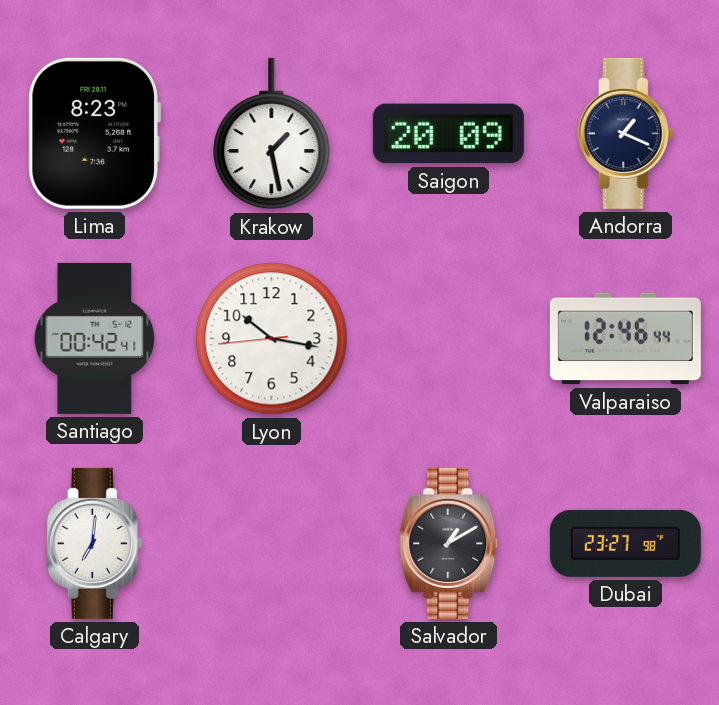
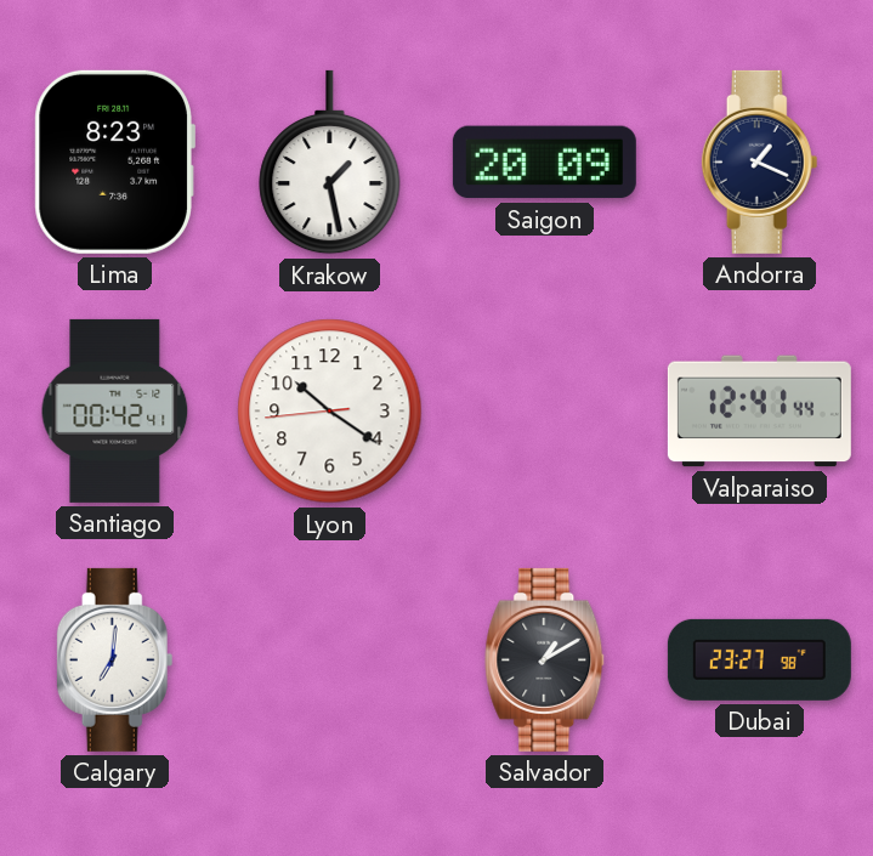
Lyon: 10:16 -> 10:20 (330, 412)
Valparaiso: 12:46 -> 12:41 (759, 412)
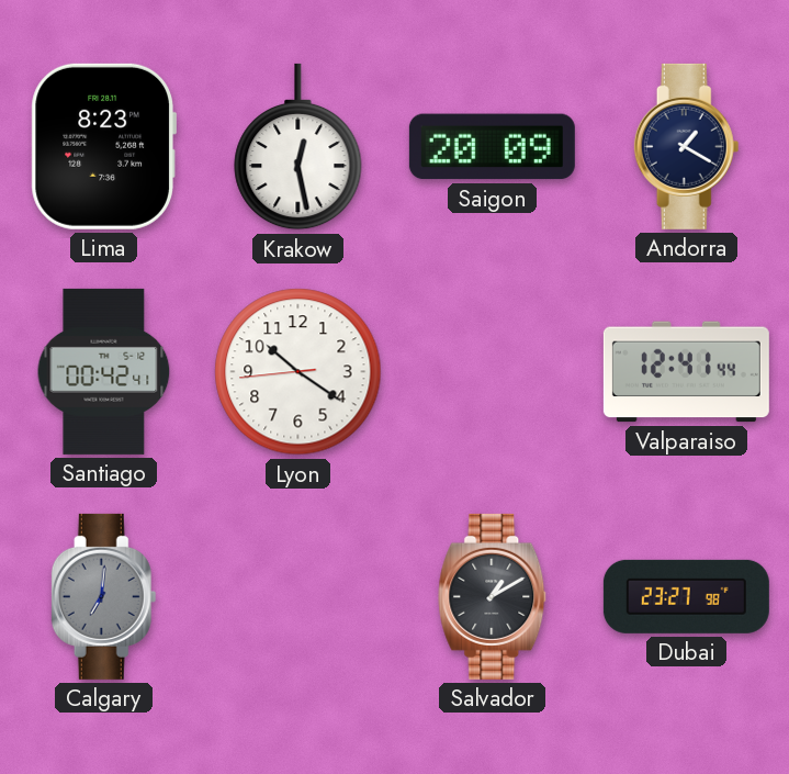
Krakow: 1:28 -> 12:28 (298, 147)
Andorra: 1:19 -> 1:20 (687, 146)
Calgary dial: white -> grey (104, 596)
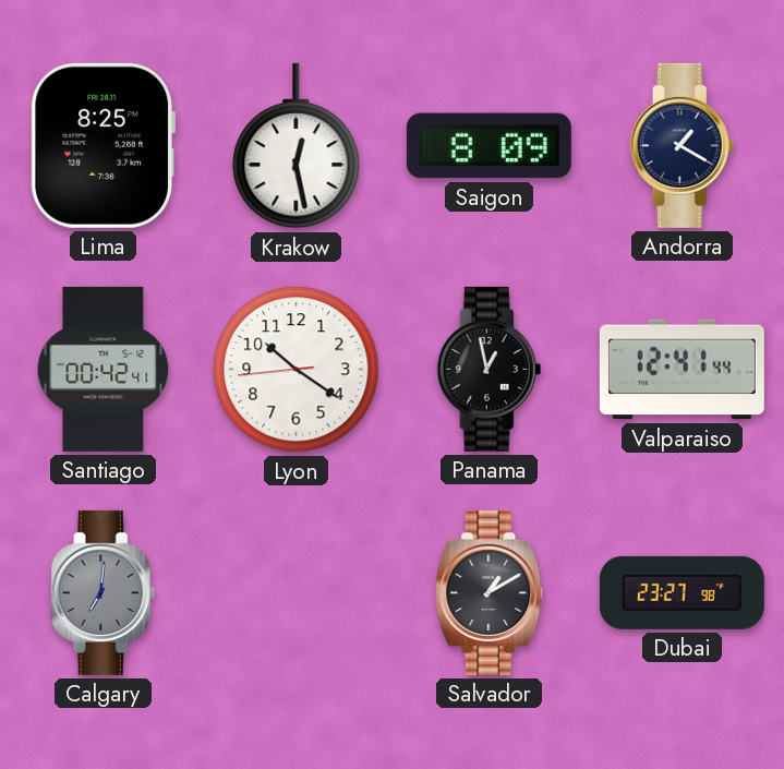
Lima: 8:23 -> 8:25 (102, 145)
Saigon: 20:09 -> 8:09 (489, 146)
Panama: none -> 12:58 (490, 369)
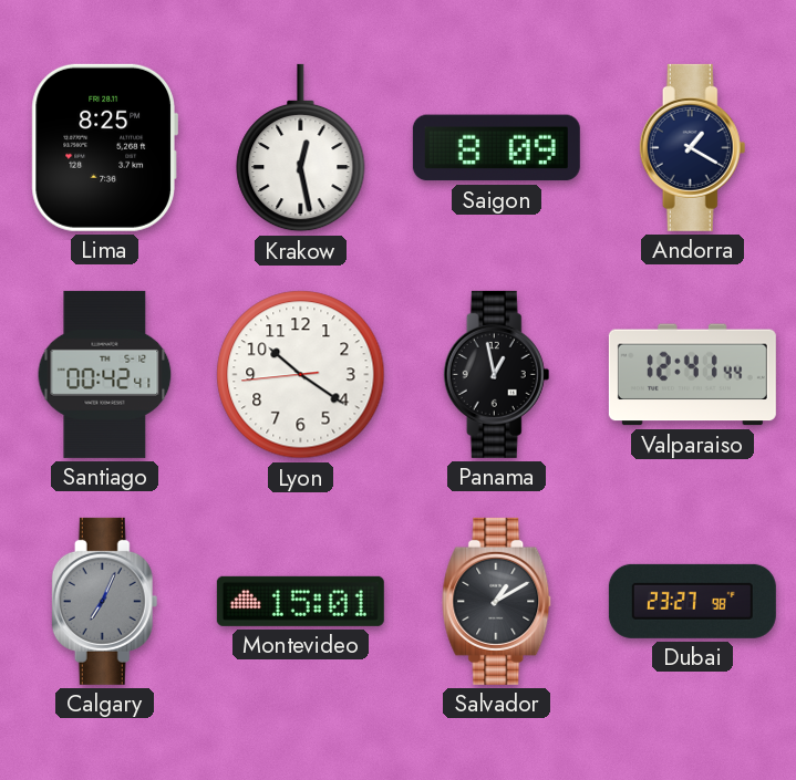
Calgary: 7:01 -> 7:04 (105, 601)
Montevideo: none -> 15:01 (300, 601)
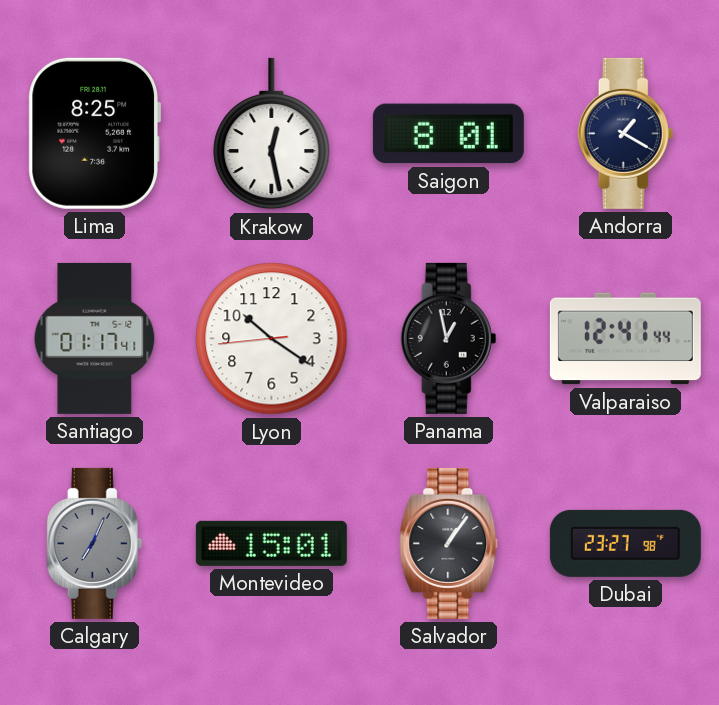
Saigon: 8:09 -> 8:01 (448, 134)
Santiago: 00:42 -> 01:17 (95, 338)
Salvador: 1:10 -> 1:06 (449, 543)
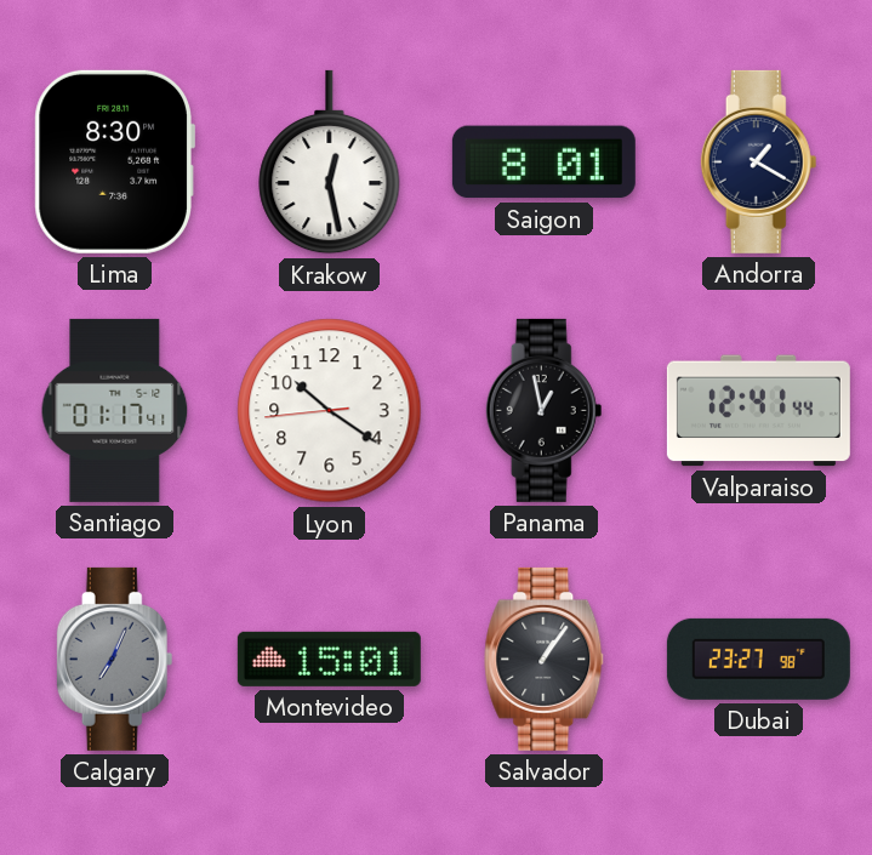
Lima: 8:25 -> 8:30 (114, 161)
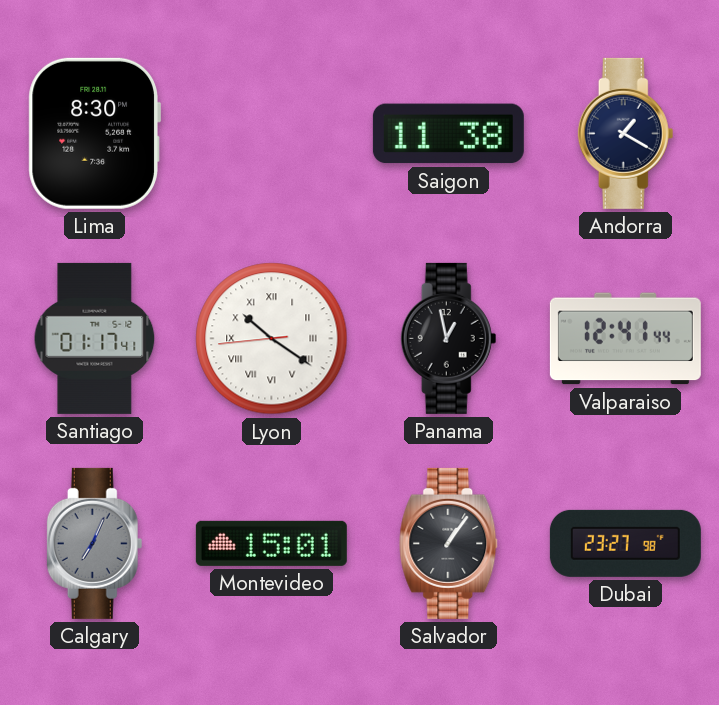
Krakow: 12:28 -> none (330, 163)
Saigon: 8:01 -> 11:38 (448, 134)
Lyon numerals: Arabic -> Roman (272, 339)
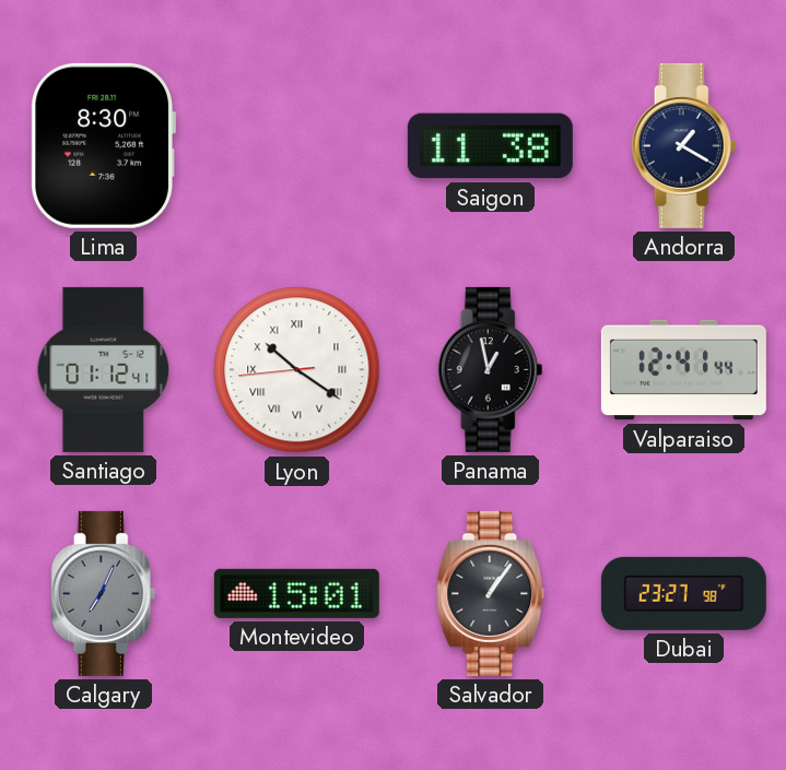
Santiago: 01:17 -> 01:12 (104, 369)
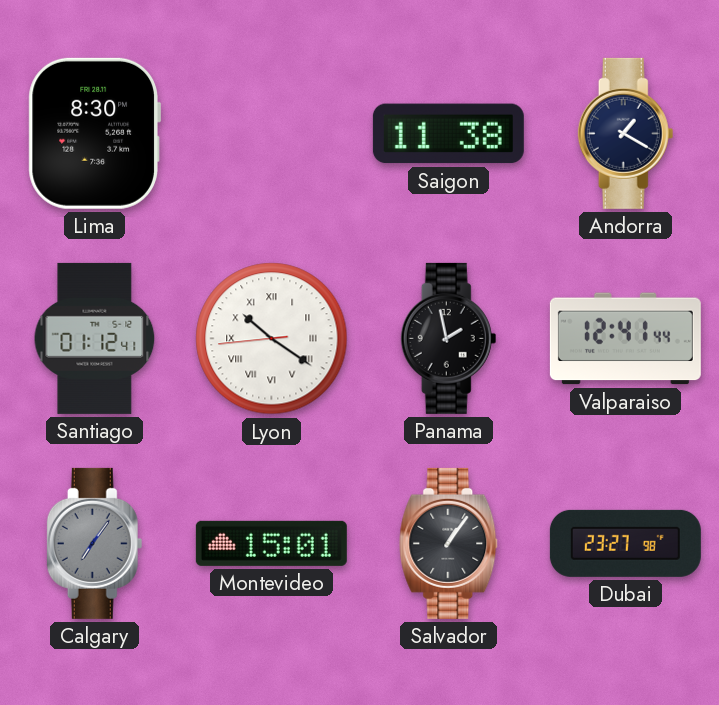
Panama: 12:58 -> 1:58 (449, 338)
Calgary: 7:04 -> 7:06 (95, 543)
